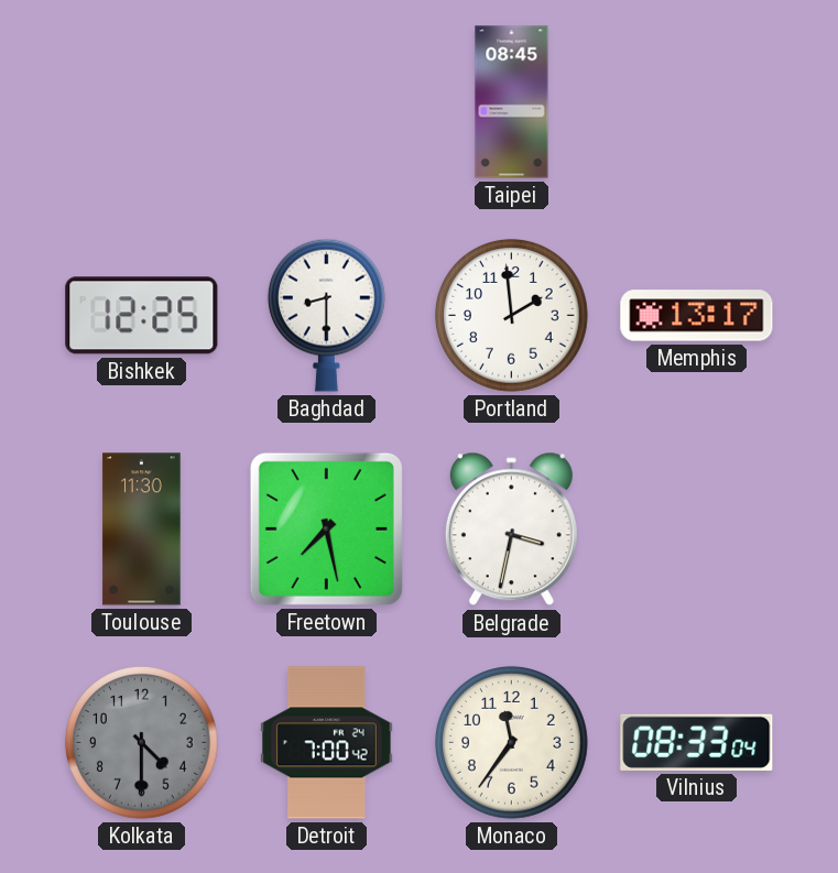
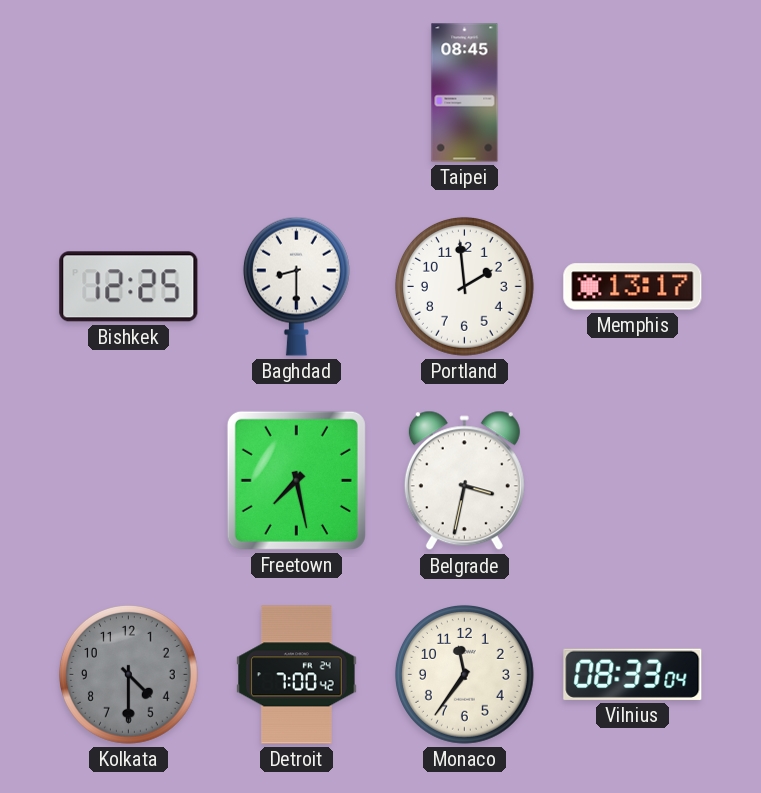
Toulouse: 11:30 -> none (142, 530)
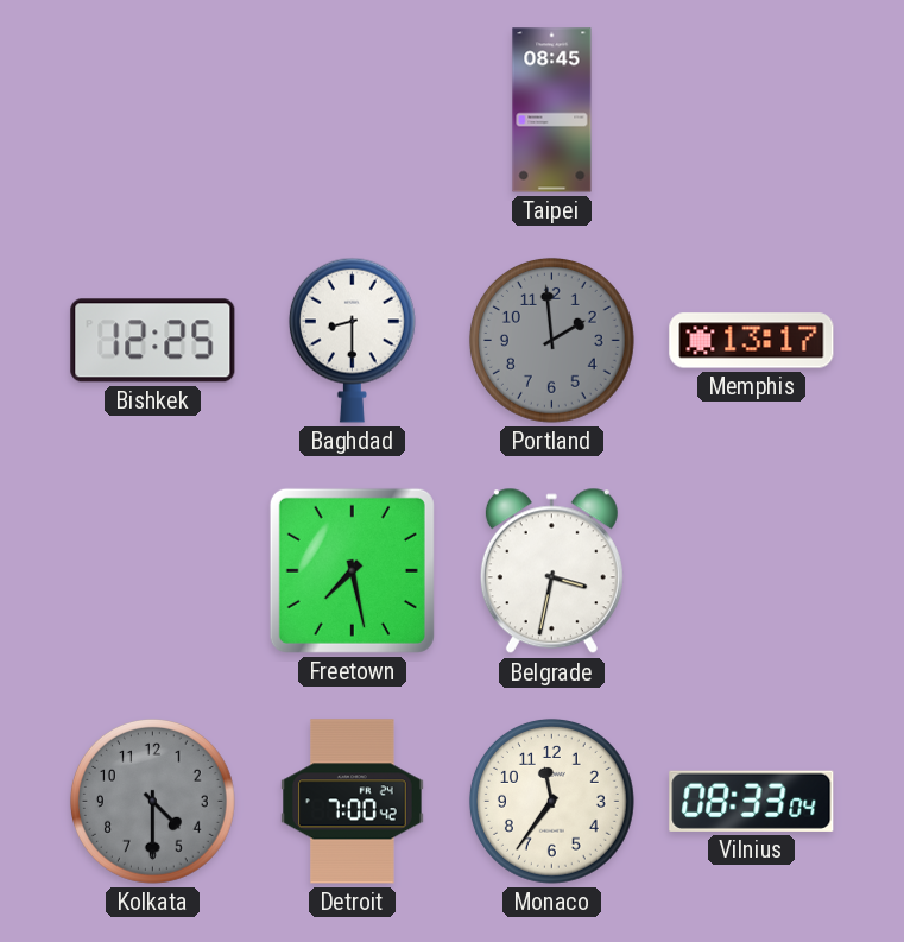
Portland dial: white -> grey (551, 340)
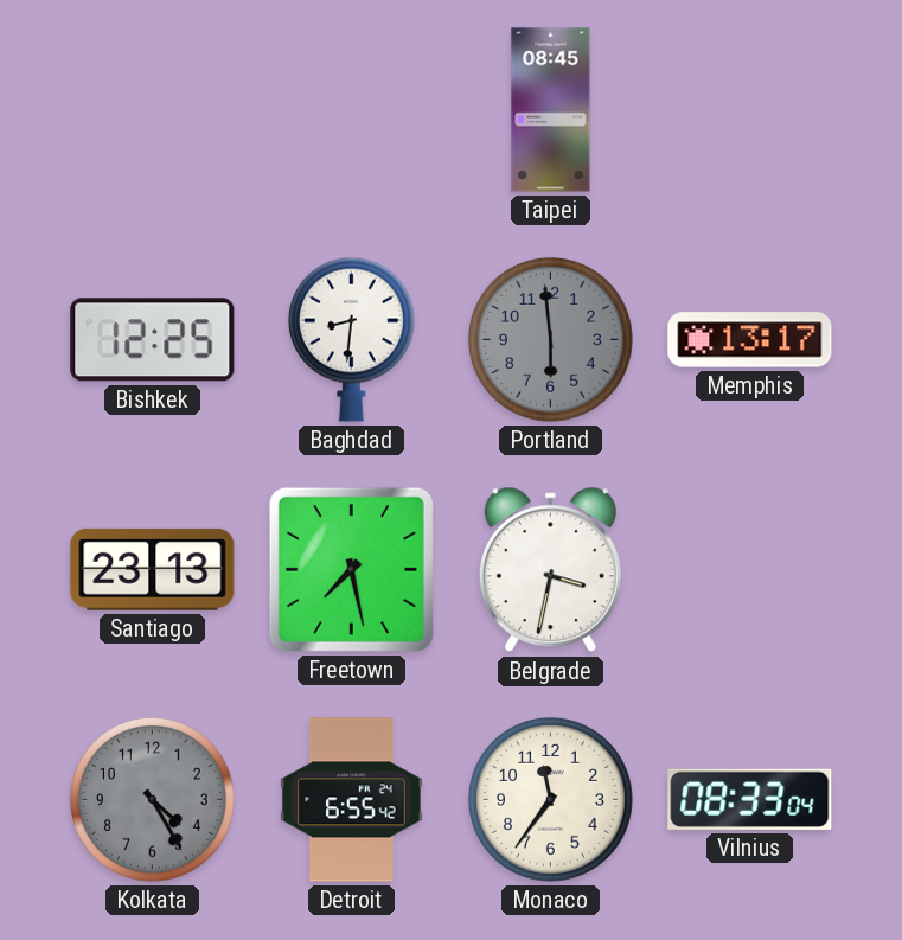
Baghdad: 8:30 -> 8:31 (351, 339)
Portland: 1:59 -> 5:59 (550, 339)
Santiago: none -> 23:13 (153, 569)
Kolkata: 4:30 -> 4:25 (152, 799)
Detroit: 7:00 -> 6:55 (352, 800)
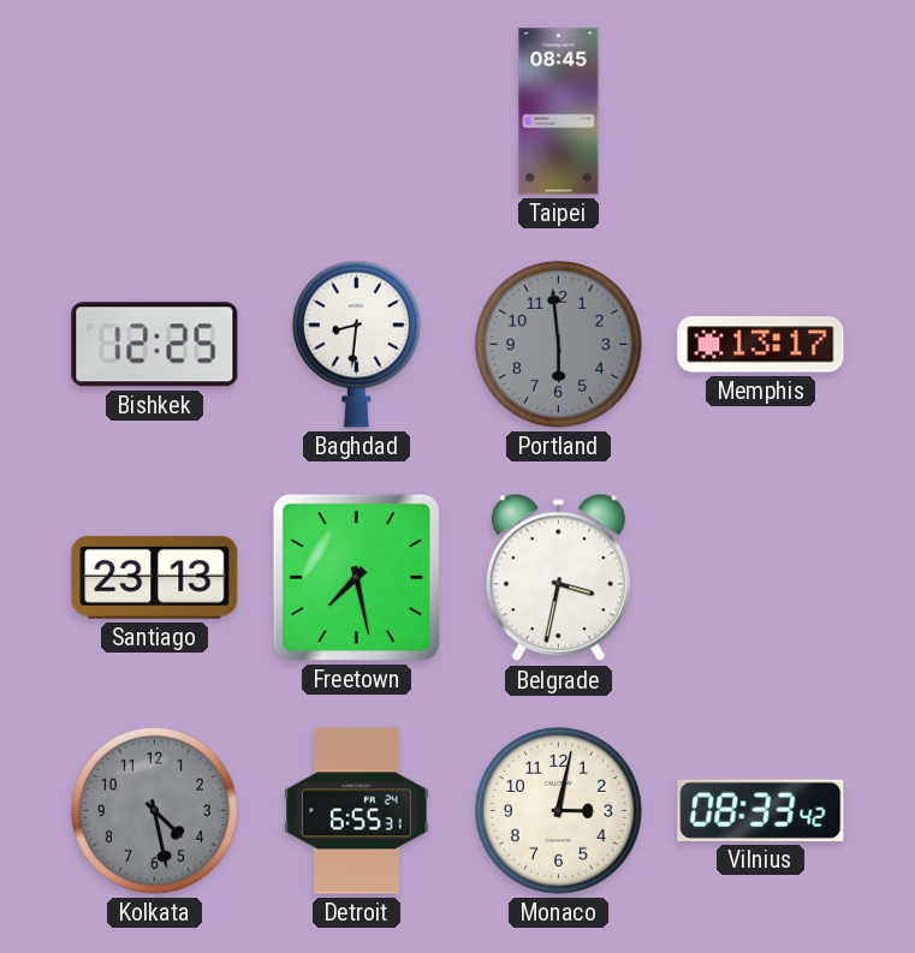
Kolkata: 4:25 -> 4:28 (154, 810)
Detroit: 6:55:42 -> 6:55:31 (357, 811)
Monaco: 11:36 -> 3:02 (558, 810)
Vilnius: 08:33:04 -> 08:33:42 (761, 810)
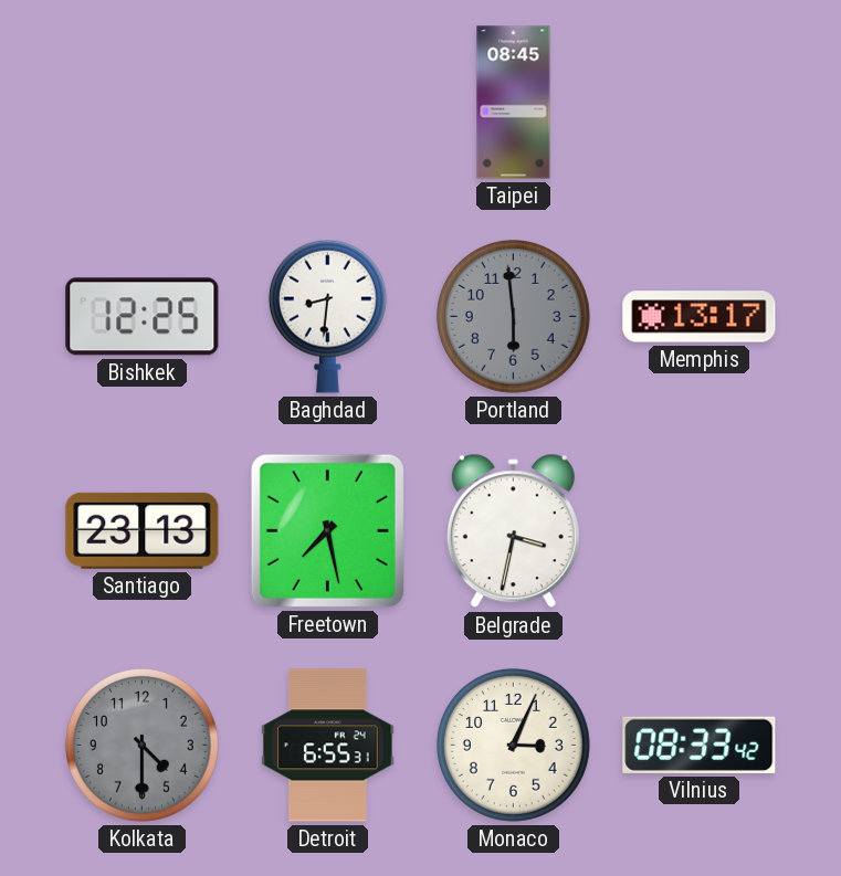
Kolkata: 4:28 -> 4:30 (141, 745)
Monaco: 3:02 -> 3:04 (513, 745)
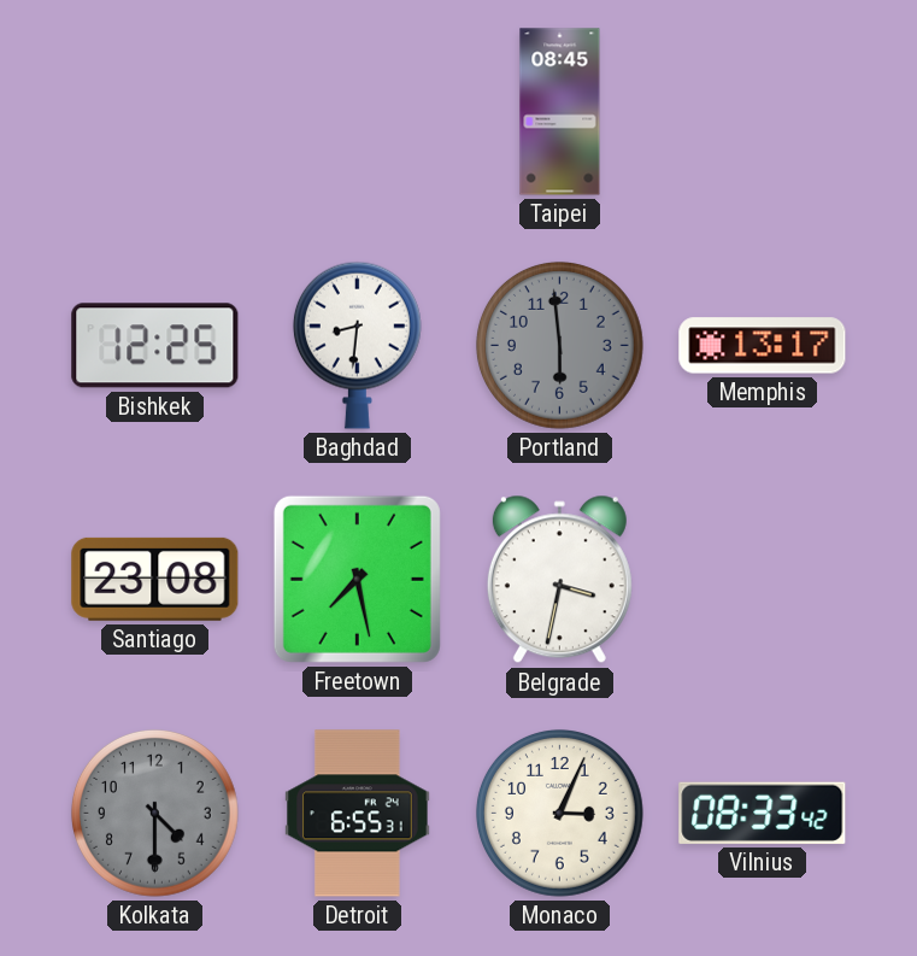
Santiago: 23:13 -> 23:08 (155, 579)
